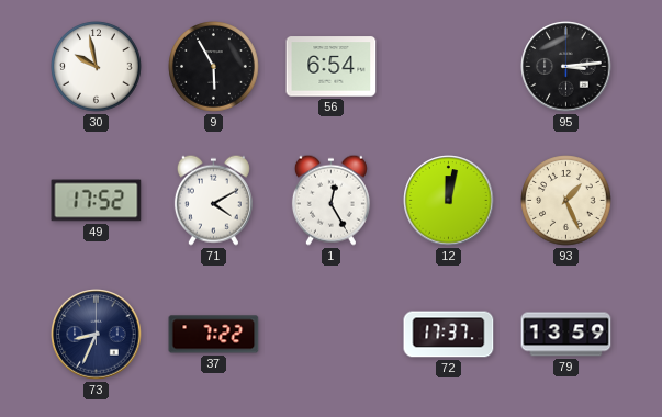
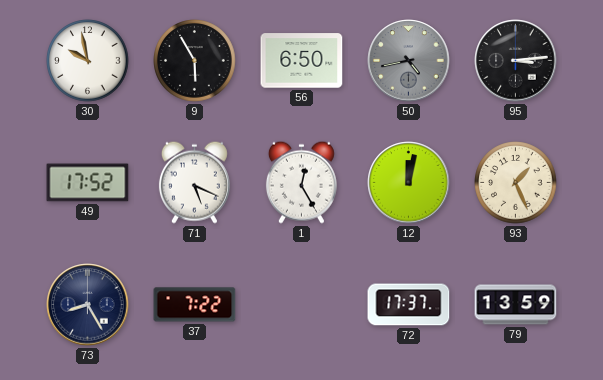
56: 6:54 -> 6:50 (302, 61)
50: none -> 4:43 (409, 61)
71: 4:10 -> 5:19 (194, 182)
73: 8:34 -> 8:25 (88, 305)
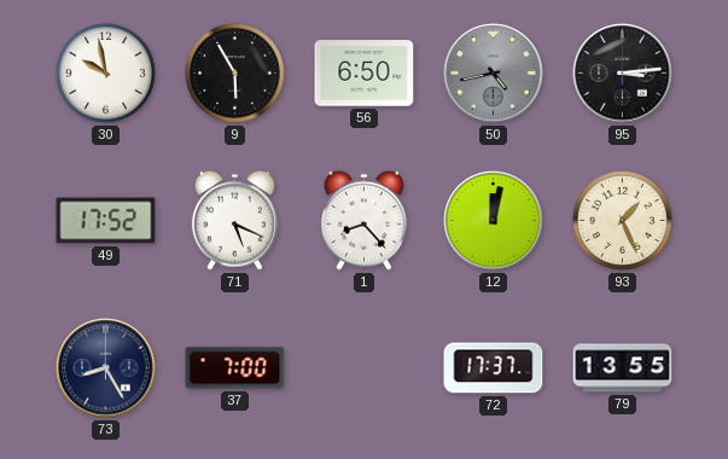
1: 12:25 -> 8:23 (363, 220)
37: 7:22 -> 7:00 (235, 368)
79: 13:59 -> 13:55 (623, 368)
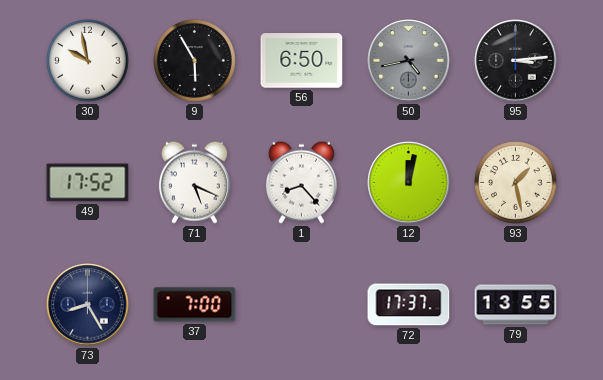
93: 1:26 -> 1:28 (516, 183)
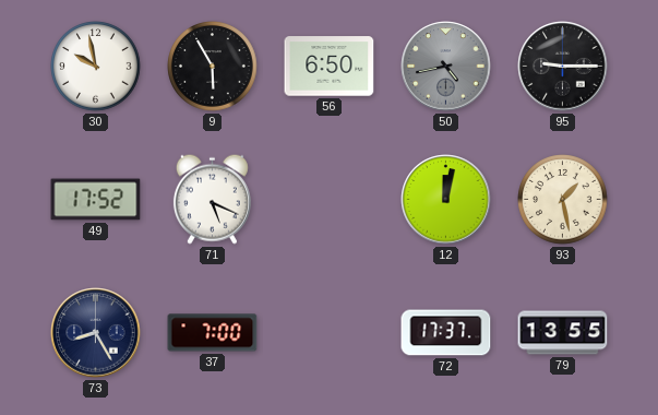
95: 3:14 -> 9:15 (563, 67)
1: 8:23 -> none (301, 182)
